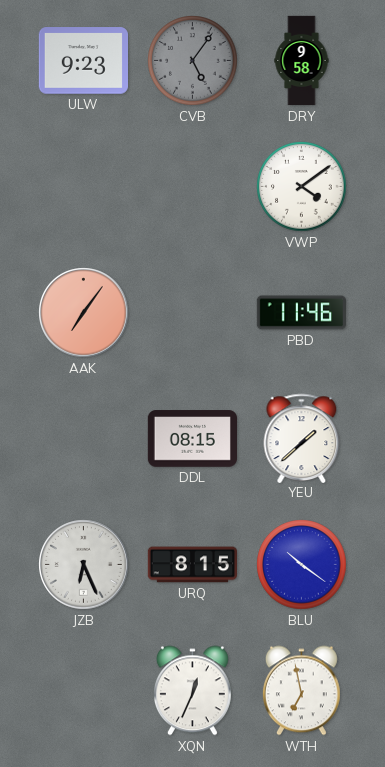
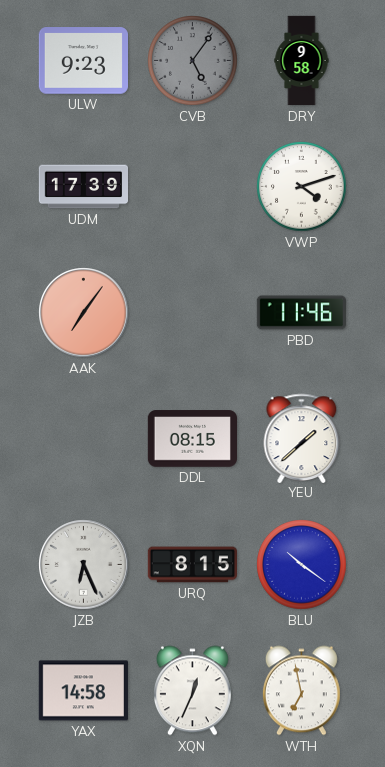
UDM: none -> 17:39 (83, 187)
VWP: 4:09 -> 4:12 (302, 187)
YAX: none -> 14:58 (83, 691)
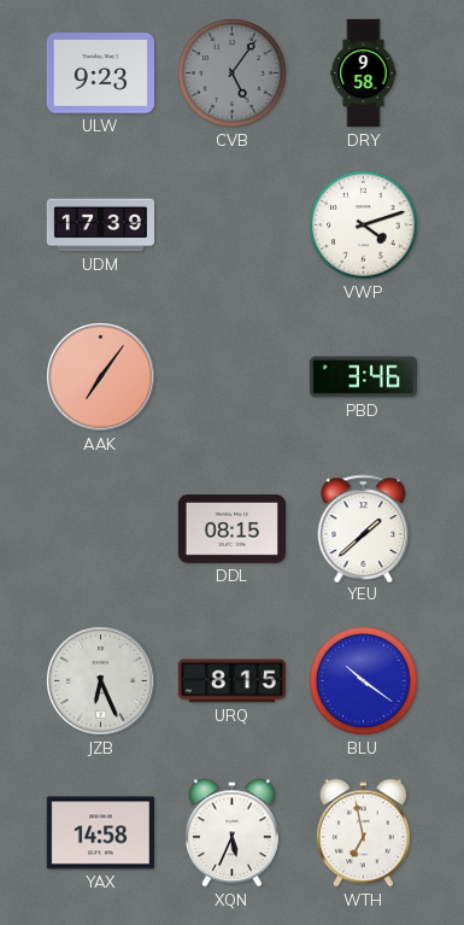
PBD: 11:46 -> 3:46 (363, 377)
XQN: 12:34 -> 5:34 (231, 833)
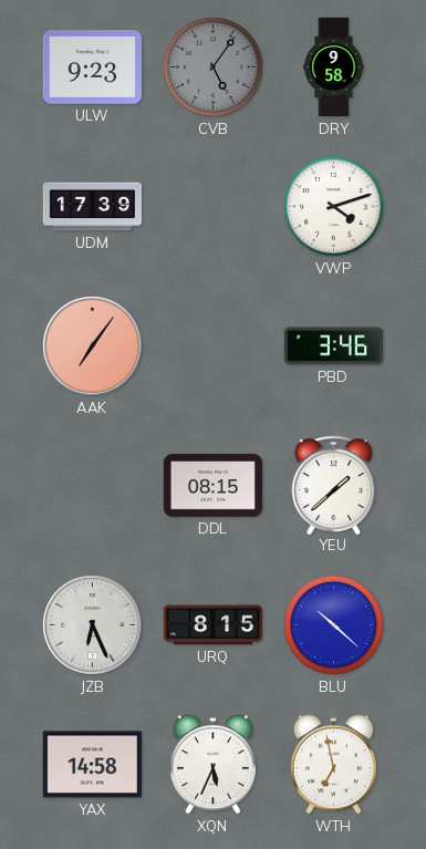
BLU: 10:21 -> 10:22 (334, 625)
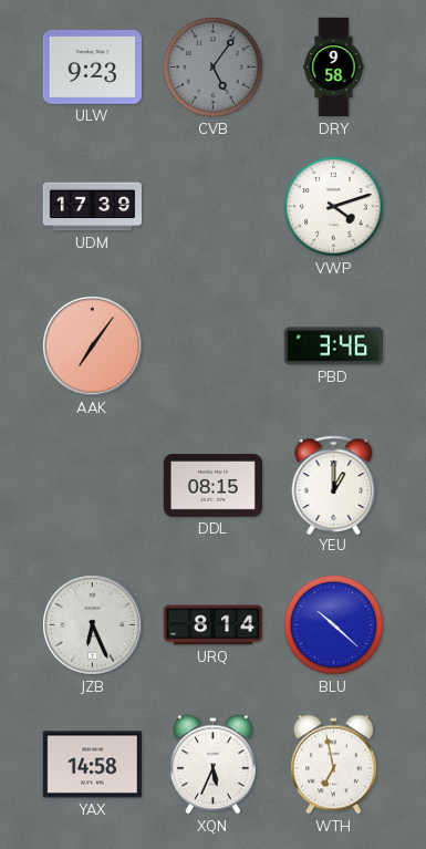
YEU: 1:38 -> 1:00 (334, 485)
URQ: 8:15 -> 8:14 (212, 625)
